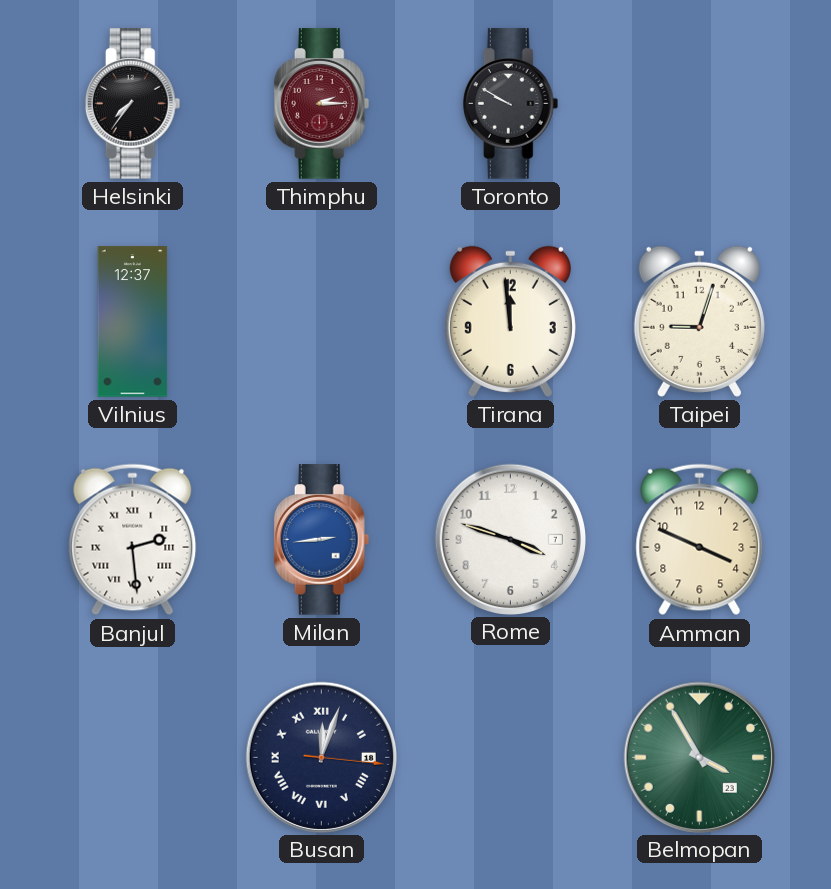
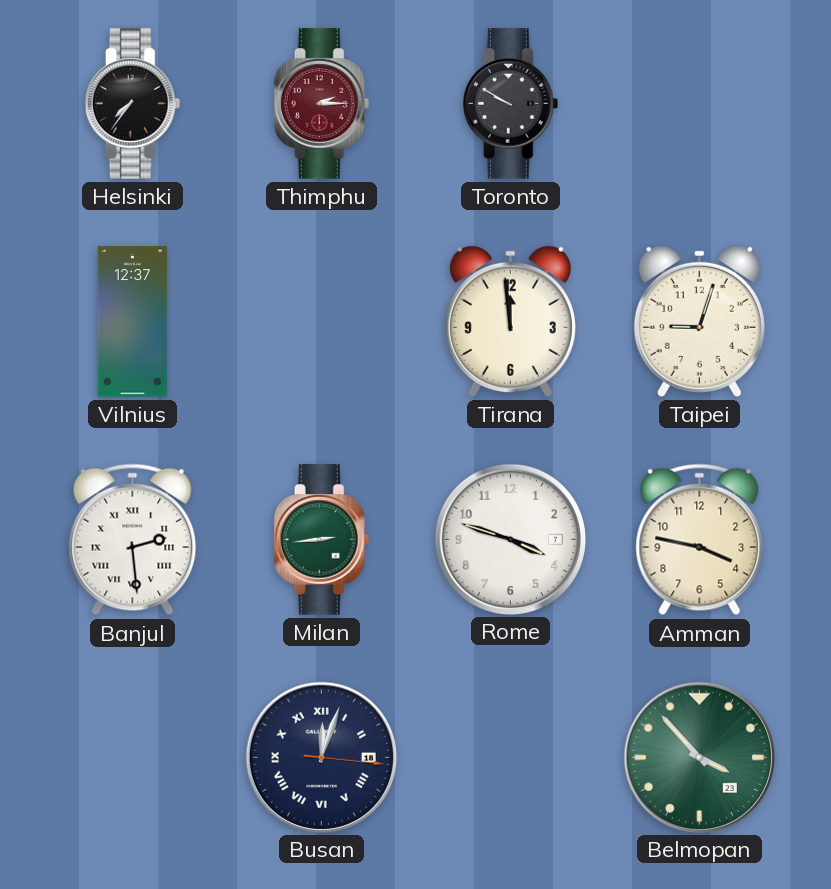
Milan dial: blue -> green (322, 540)
Amman: 3:49 -> 3:47 (700, 540)
Belmopan: 3:55 -> 3:53 (699, 757)
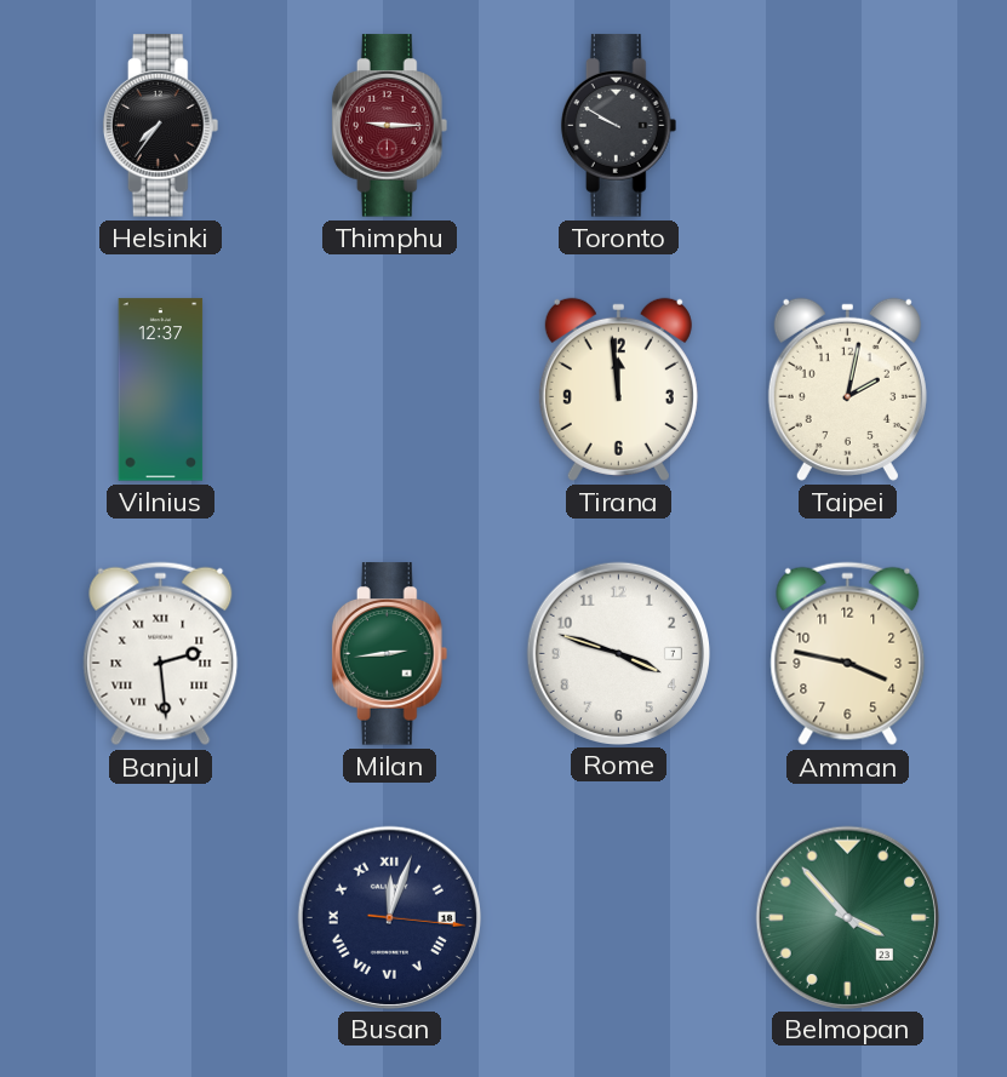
Thimphu: 2:15 -> 9:15 (390, 126)
Taipei: 9:03 -> 2:02 (847, 389)
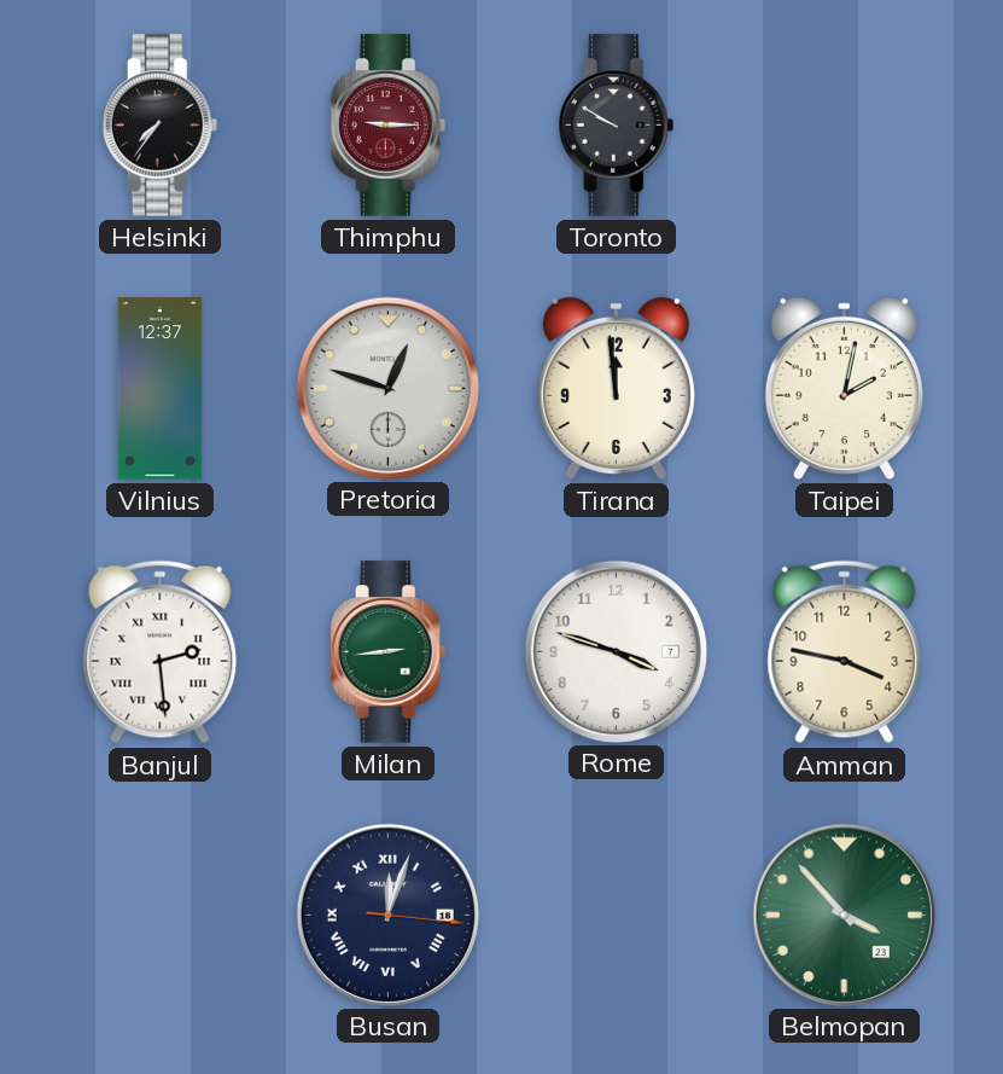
Pretoria: none -> 12:48 (387, 388)
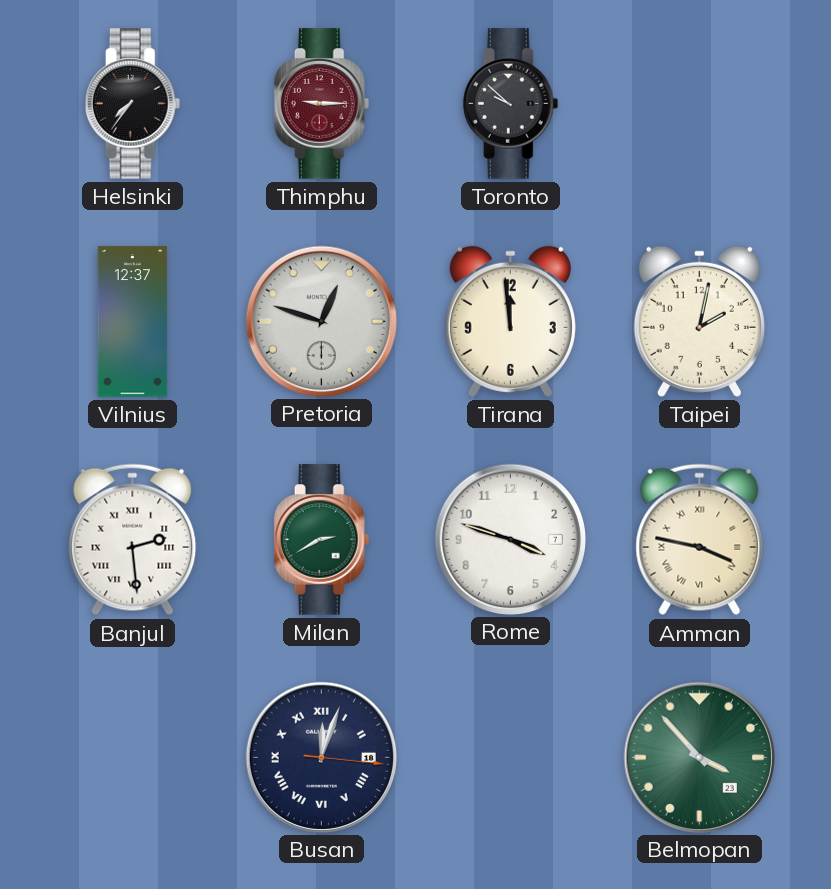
Toronto: 9:50 -> 9:52 (511, 104)
Milan: 2:44 -> 2:40 (322, 540)
Amman numerals: Arabic -> Roman (700, 540)
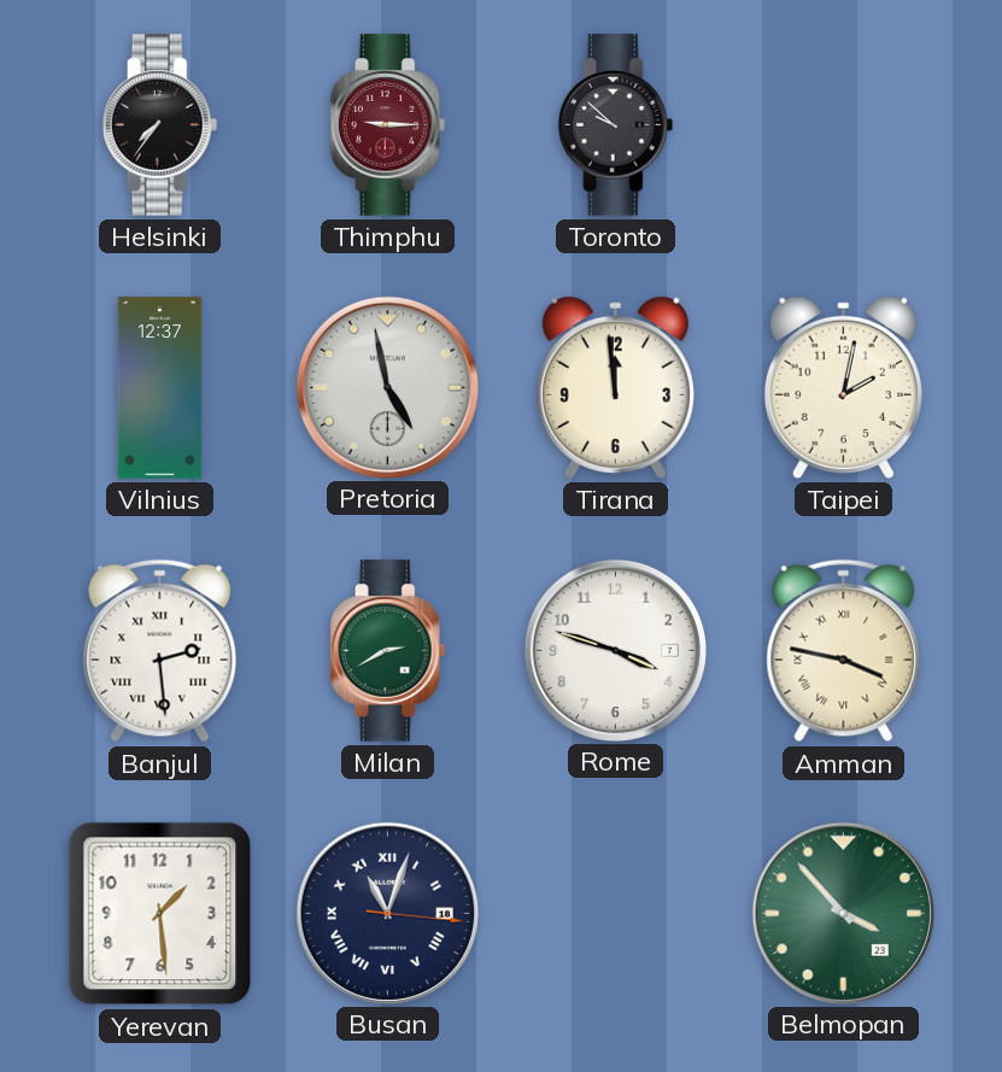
Pretoria: 12:48 -> 4:58 (387, 387)
Yerevan: none -> 1:29 (160, 914)
Busan: 12:03 -> 11:03 (387, 913)
